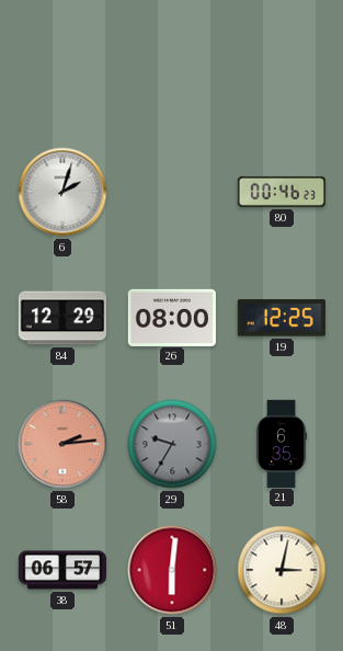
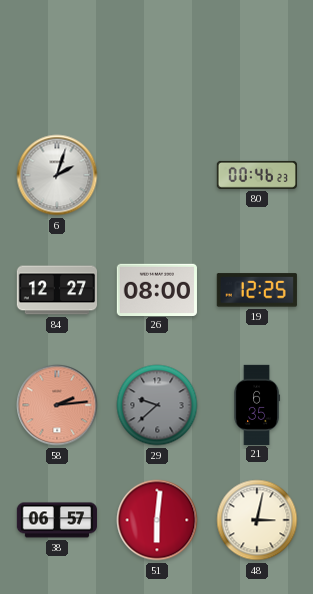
84: 12:29 -> 12:27 (56, 290)
29: 9:35 -> 9:38 (157, 405)
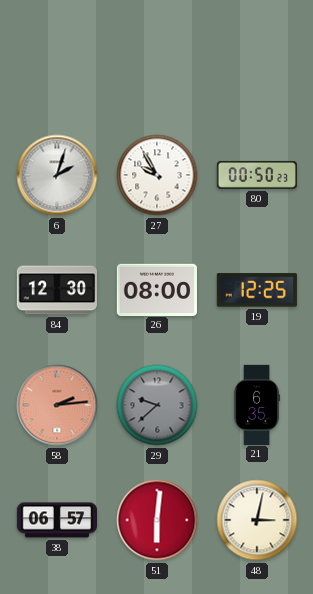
27: none -> 9:55 (157, 175)
80: 00:46 -> 00:50 (256, 175)
84: 12:27 -> 12:30 (56, 290)
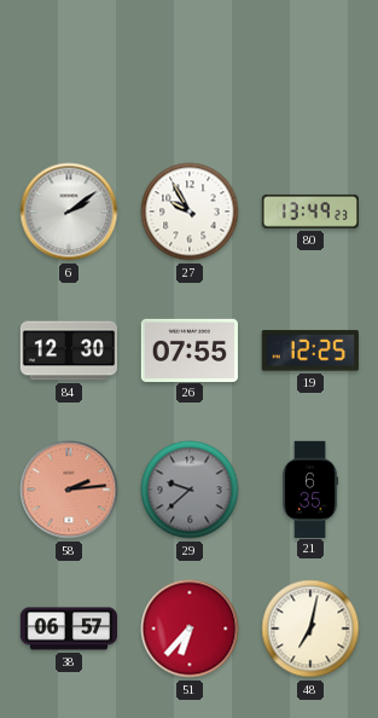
6: 2:03 -> 2:09 (69, 212)
80: 00:50 -> 13:49 (309, 212)
26: 08:00 -> 07:55 (188, 349)
51: 6:01 -> 6:37 (190, 629)
48: 3:02 -> 7:02 (310, 629)
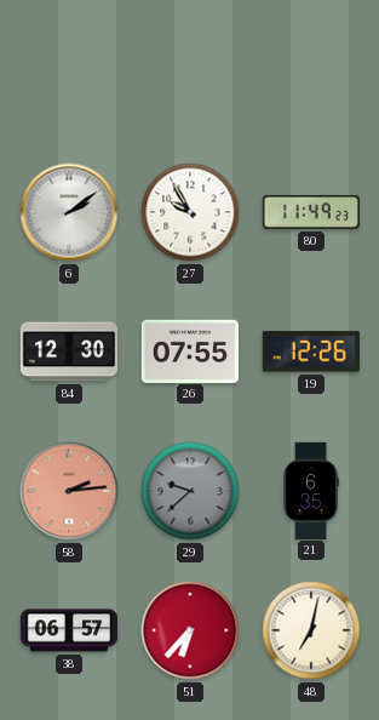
80: 13:49 -> 11:49 (310, 212)
19: 12:25 -> 12:26 (311, 352)
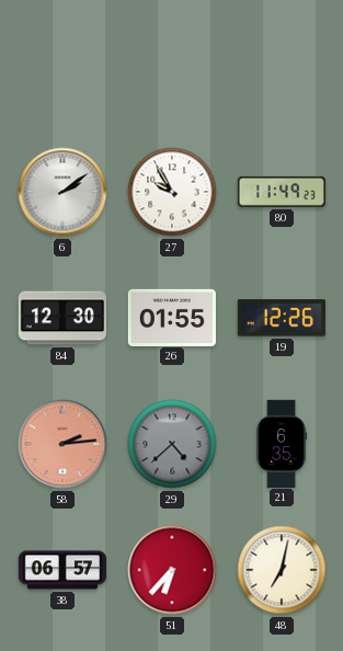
26: 07:55 -> 01:55 (171, 317)
29: 9:38 -> 4:38 (172, 444)
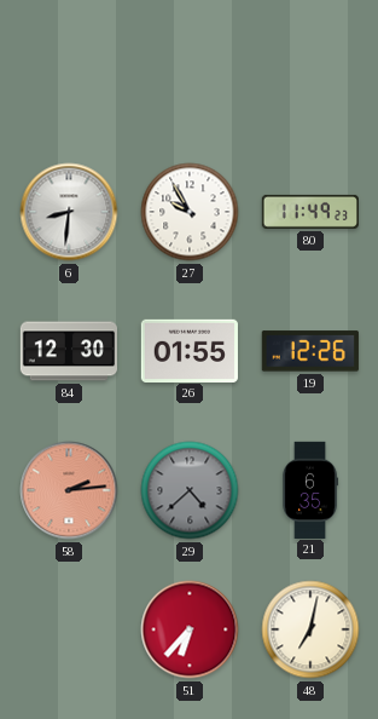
6: 2:09 -> 8:31 (69, 212)
38: 06:57 -> none (61, 570)
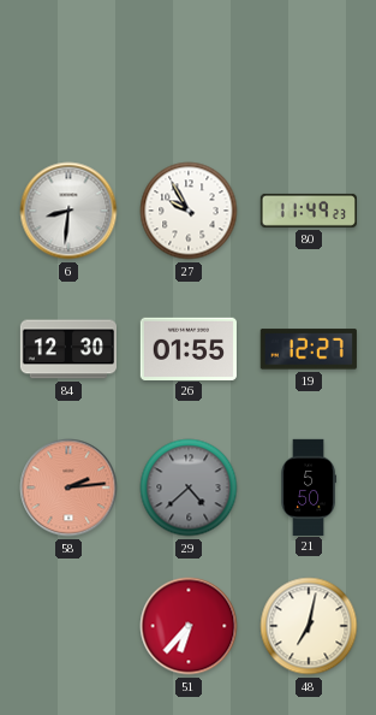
19: 12:26 -> 12:27 (309, 349)
21: 6:35 -> 5:50 (309, 486)
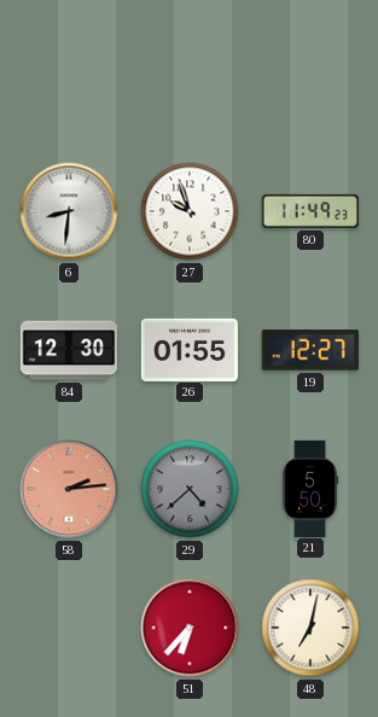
27: 9:55 -> 9:57 (190, 211)
